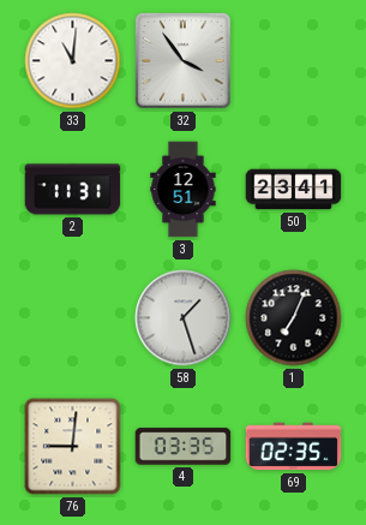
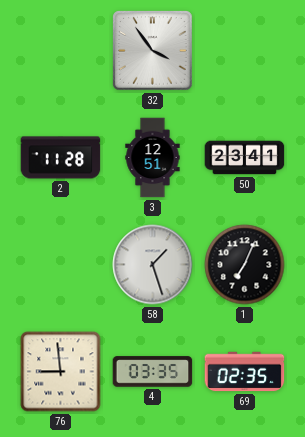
33: 11:01 -> none (73, 61)
2: 11:31 -> 11:28 (61, 158)
76: 9:01 -> 8:59 (61, 372)
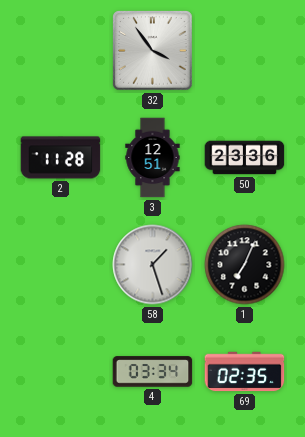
50: 23:41 -> 23:36 (245, 158)
76: 8:59 -> none (61, 372)
4: 03:35 -> 03:34 (153, 372)
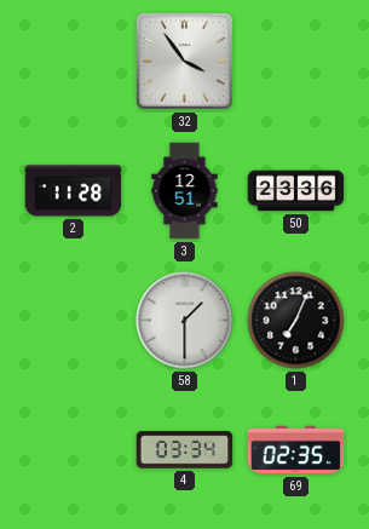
58: 1:27 -> 1:30 (185, 321)
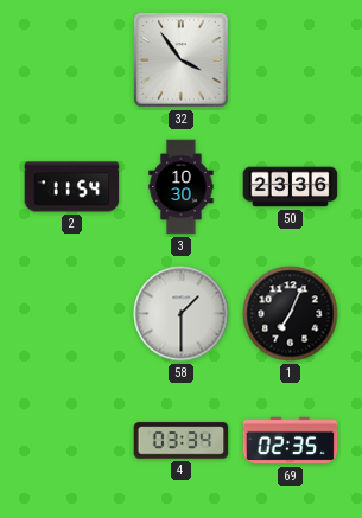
2: 11:28 -> 11:54 (72, 187)
3: 12:51 -> 10:30 (182, 187)
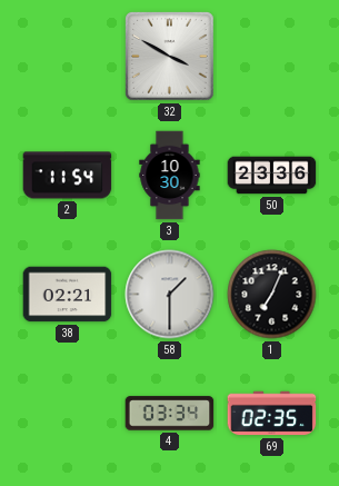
32: 3:54 -> 3:50 (170, 57)
38: none -> 02:21 (68, 295)
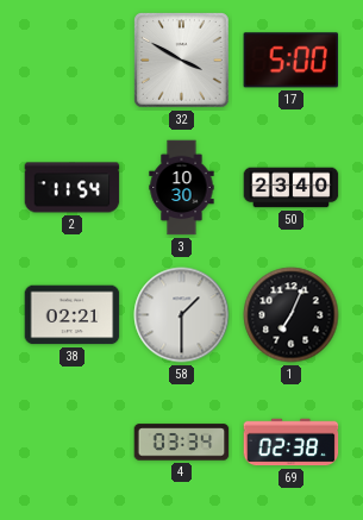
17: none -> 5:00 (292, 61)
50: 23:36 -> 23:40 (292, 188)
69: 02:35 -> 02:38 (292, 443)
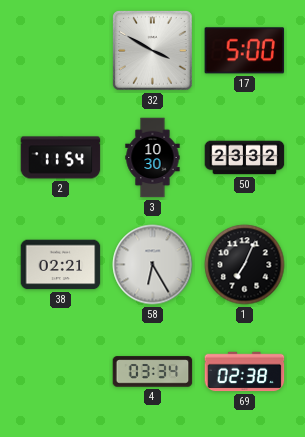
50: 23:40 -> 23:32 (245, 158)
58: 1:30 -> 6:25 (153, 265)
